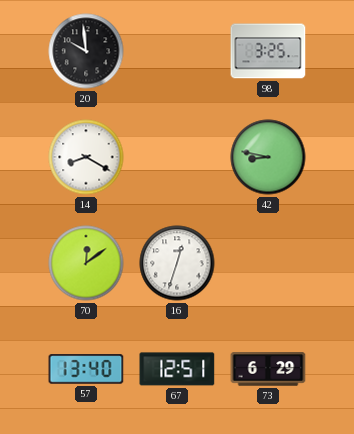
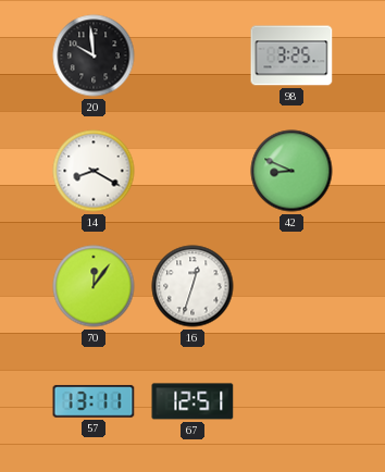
42: 8:47 -> 8:49 (291, 171)
70: 12:09 -> 12:06 (94, 286)
57: 13:40 -> 13:11 (94, 401)
73: 6:29 -> none (268, 369)
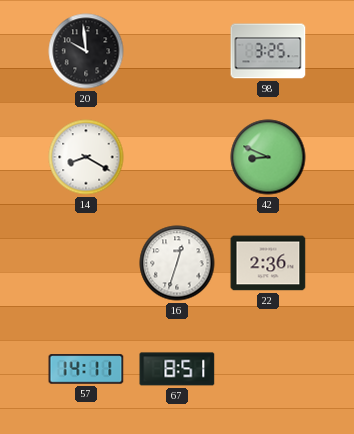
70: 12:06 -> none (94, 286)
22: none -> 2:36 (268, 263)
57: 13:11 -> 14:11 (86, 369)
67: 12:51 -> 8:51 (177, 369)
